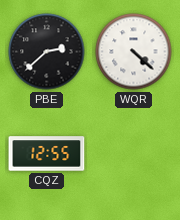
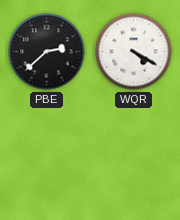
WQR: 4:22 -> 4:20 (134, 52)
CQZ: 12:55 -> none (47, 154)
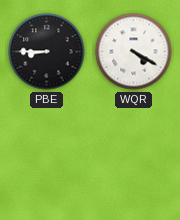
PBE: 2:38 -> 8:45 (47, 52)
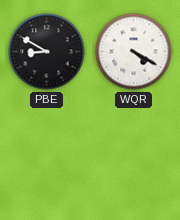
PBE: 8:45 -> 8:50 (47, 52)
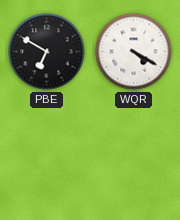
PBE: 8:50 -> 6:50 (47, 52)
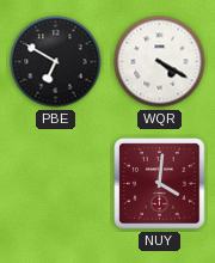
NUY: none -> 4:01 (160, 184)
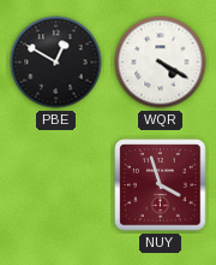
PBE: 6:50 -> 12:50 (56, 63)
NUY: 4:01 -> 3:57 (161, 185)
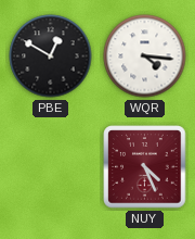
WQR: 4:20 -> 4:16 (145, 56)
NUY: 3:57 -> 4:26 (145, 167)
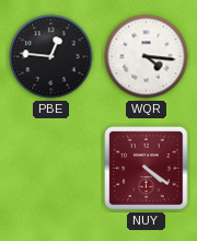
PBE: 12:50 -> 12:46 (51, 57)
NUY: 4:26 -> 4:21 (147, 169)
